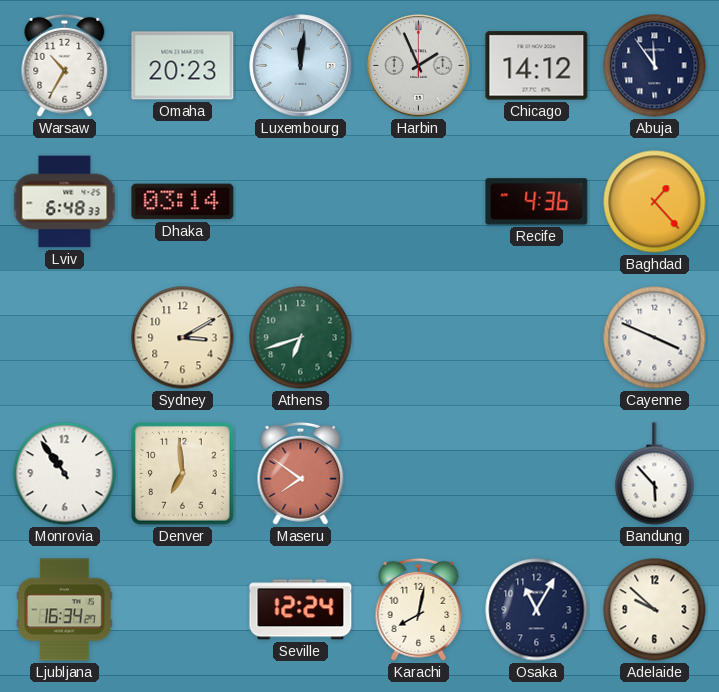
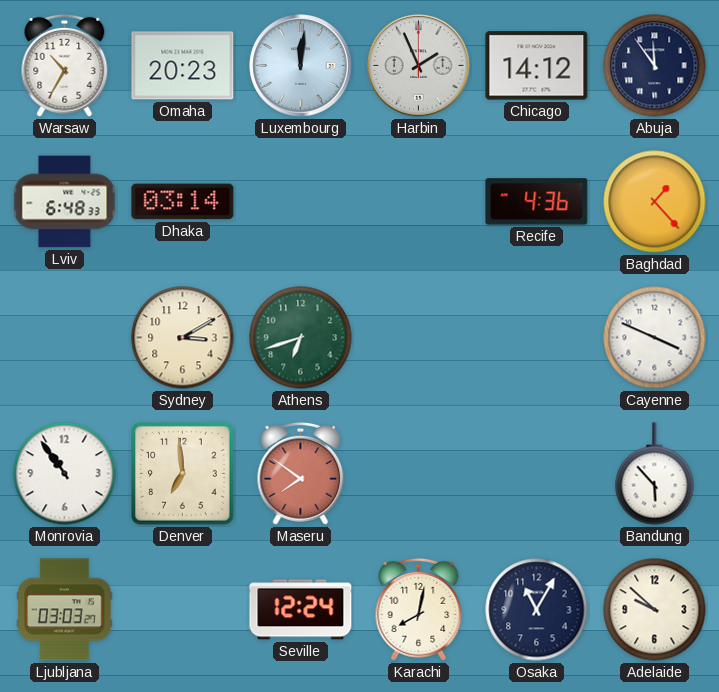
Ljubljana: 16:34 -> 03:03 (65, 610)
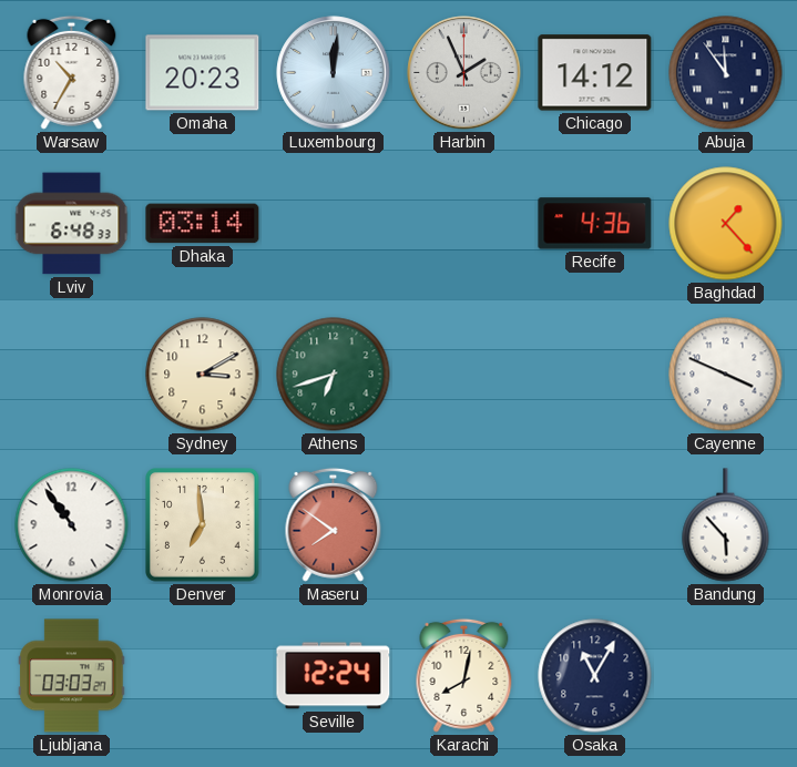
Adelaide: 9:52 -> none (655, 610)
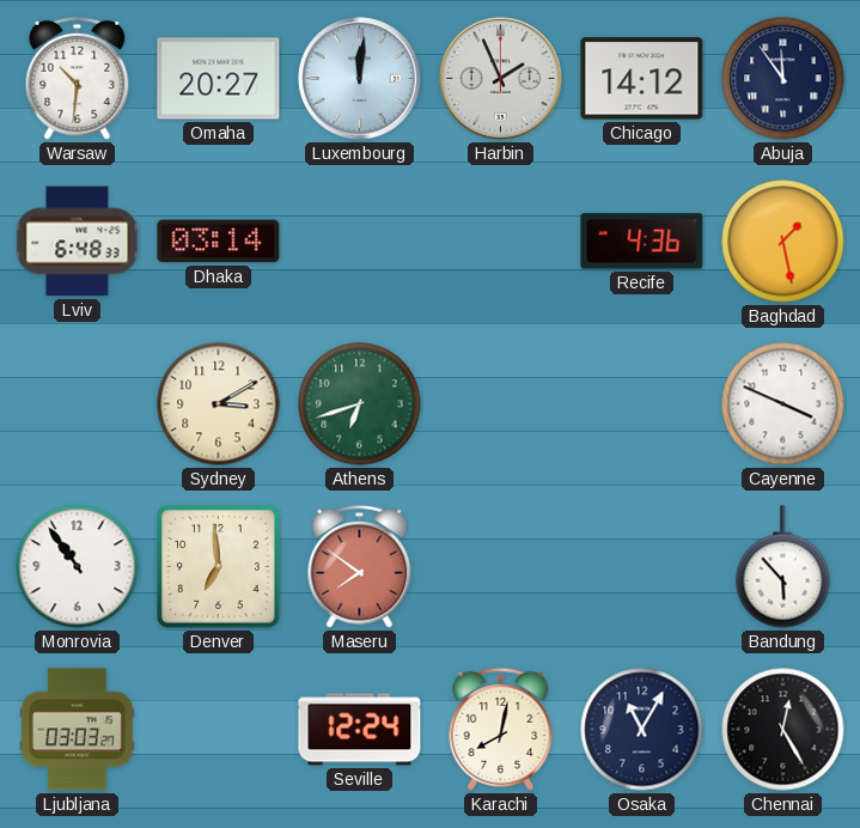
Warsaw: 10:35 -> 10:31 (78, 78)
Omaha: 20:23 -> 20:27 (219, 79)
Baghdad: 1:23 -> 1:28 (783, 242)
Chennai: none -> 12:25 (783, 730)
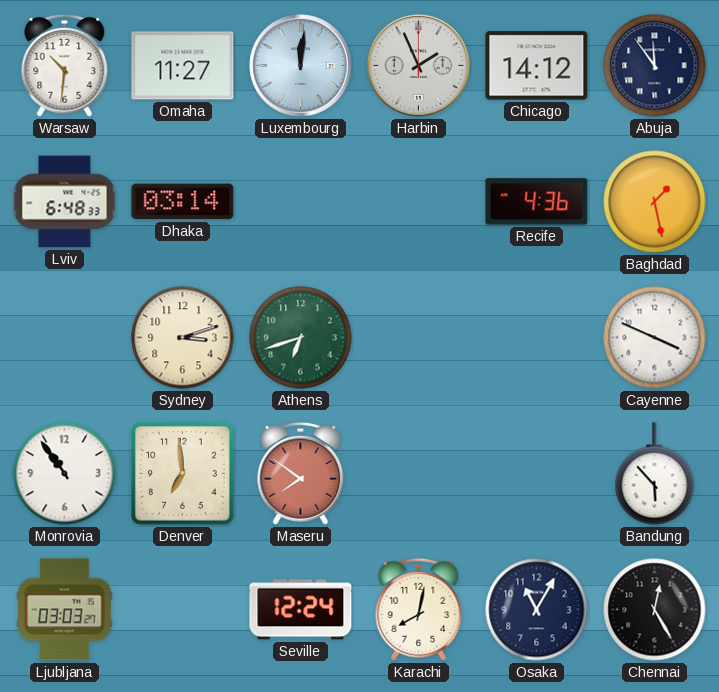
Omaha: 20:27 -> 11:27 (183, 66)
Sydney: 3:10 -> 3:12 (183, 338)
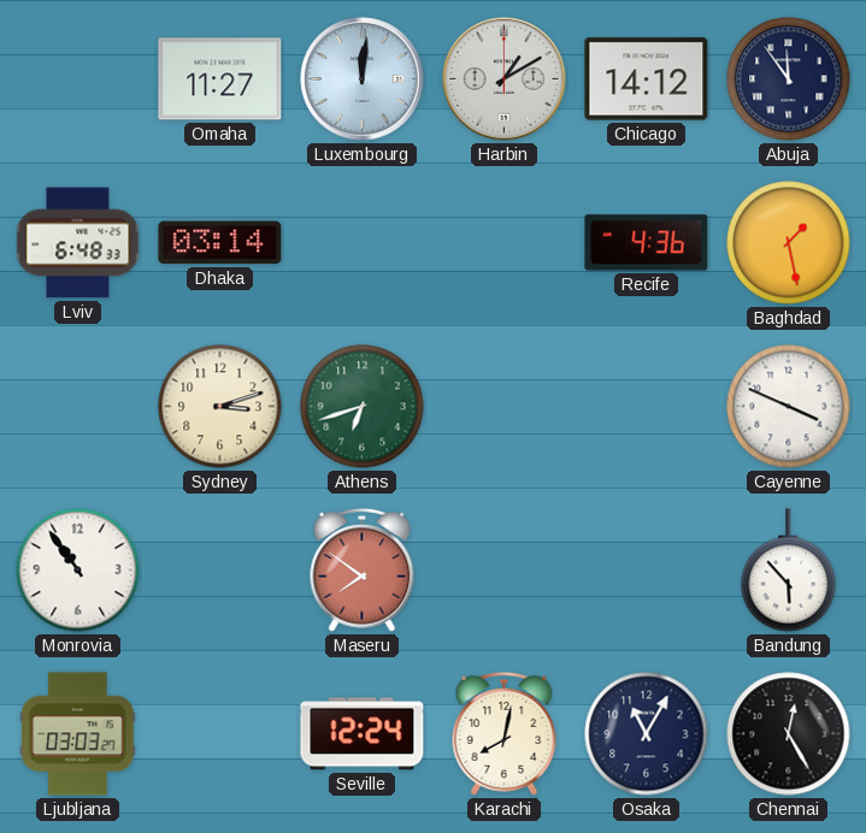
Warsaw: 10:31 -> none (65, 65)
Harbin: 1:56 -> 1:10 (505, 79)
Denver: 6:59 -> none (183, 474)
